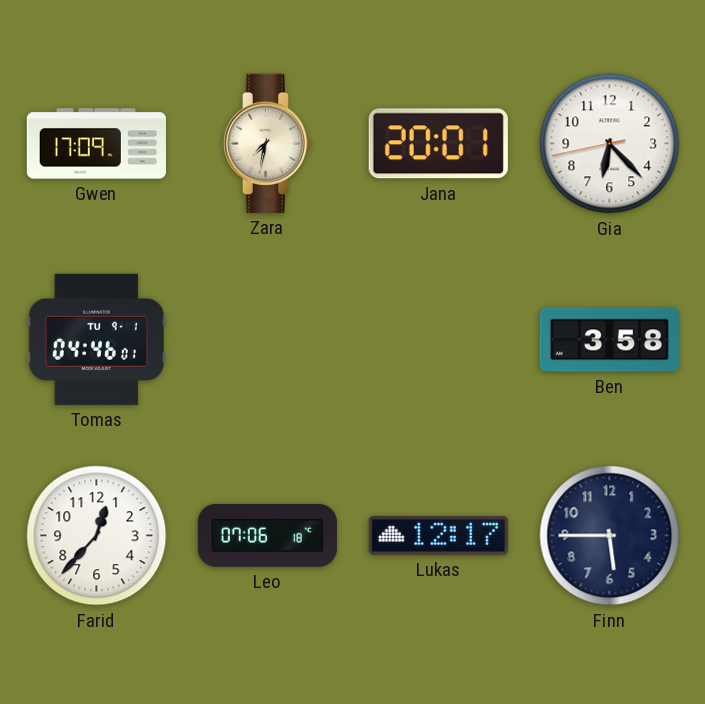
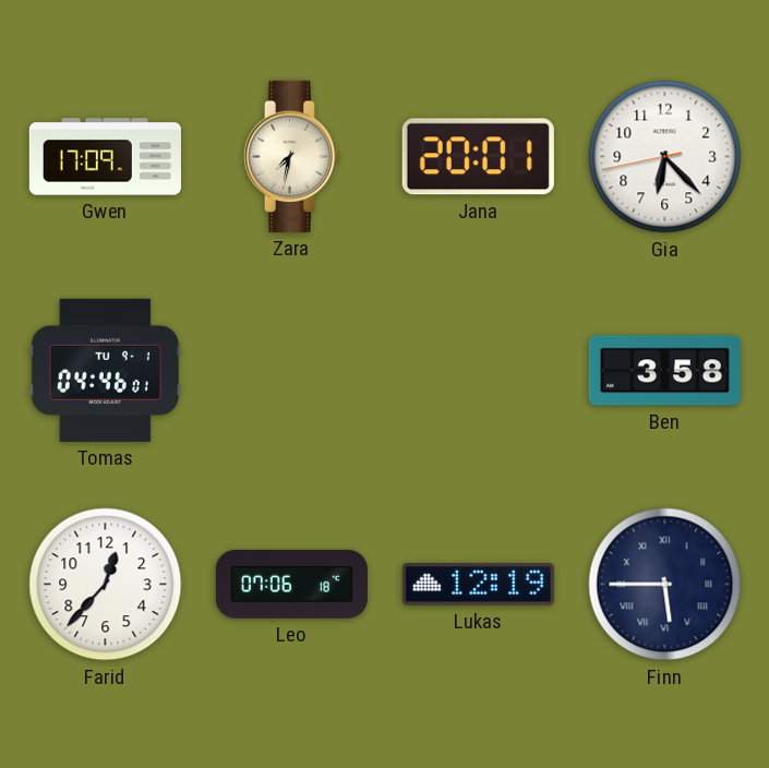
Lukas: 12:17 -> 12:19 (478, 585)
Finn numerals: Arabic -> Roman (665, 585)
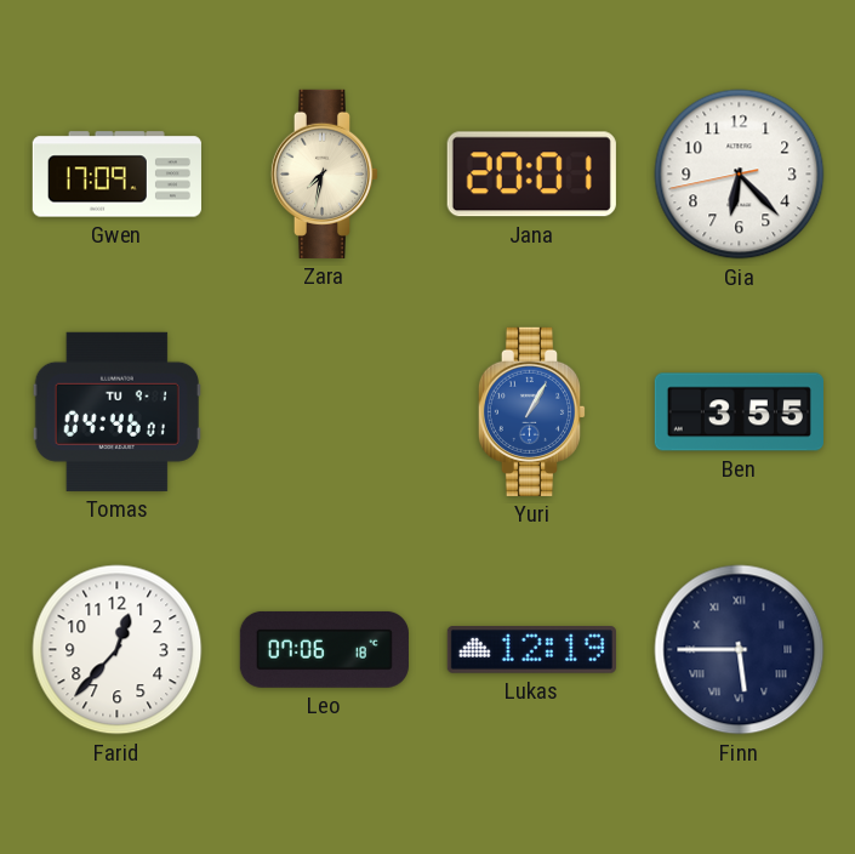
Yuri: none -> 1:05 (532, 411)
Ben: 3:58 -> 3:55 (739, 412)
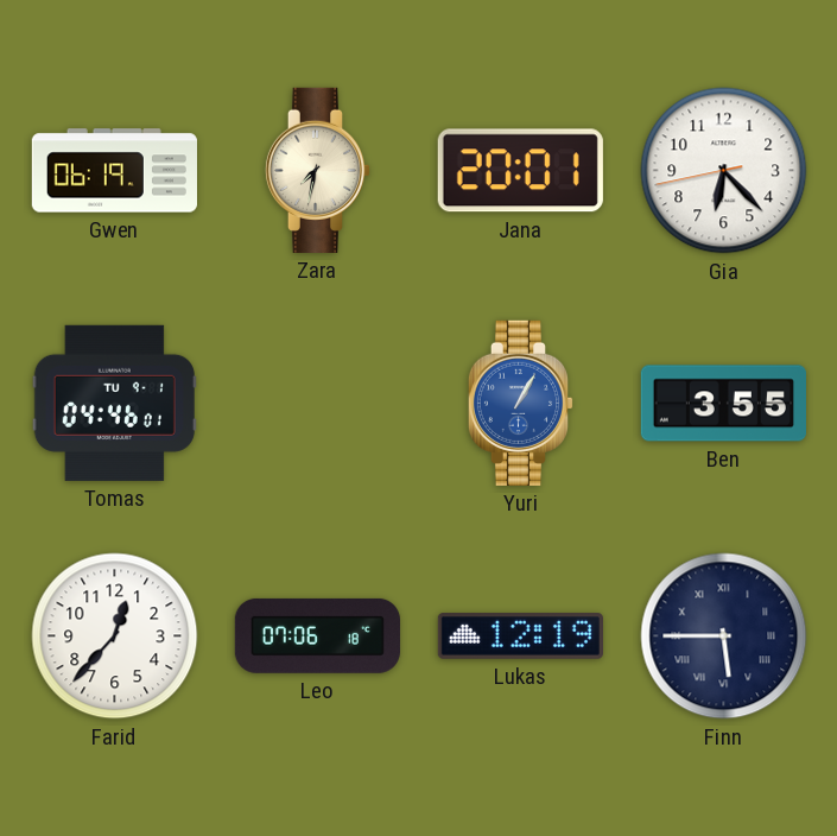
Gwen: 17:09 -> 06:19 (114, 171)
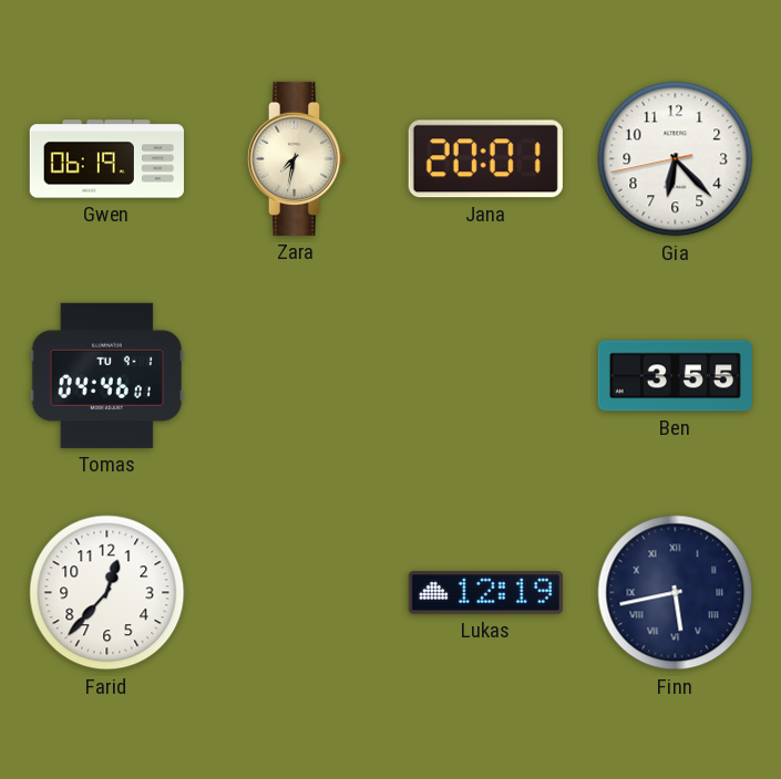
Yuri: 1:05 -> none (521, 403)
Leo: 07:06 -> none (317, 635)
Finn: 5:45 -> 5:43 (676, 593)
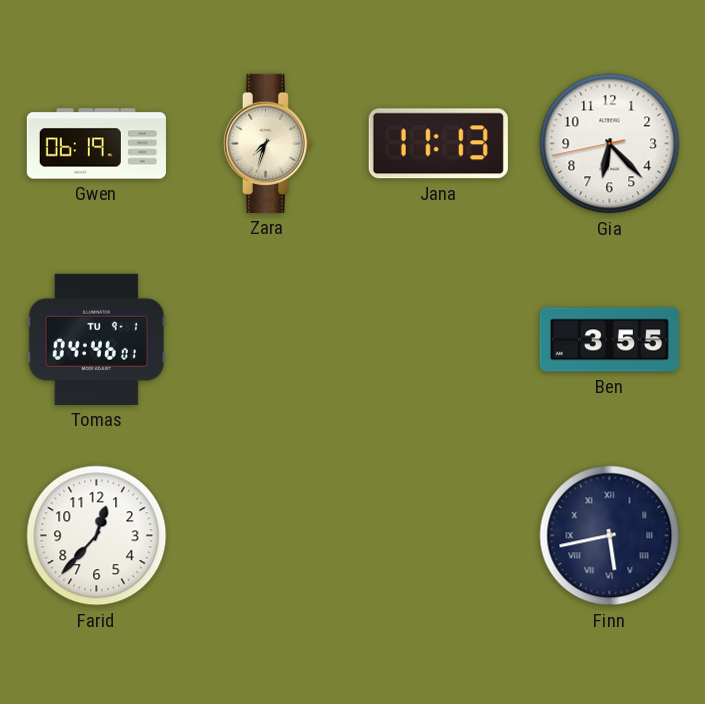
Zara: 7:32 -> 7:33 (268, 143)
Jana: 20:01 -> 11:13 (438, 144)
Lukas: 12:19 -> none (485, 593)
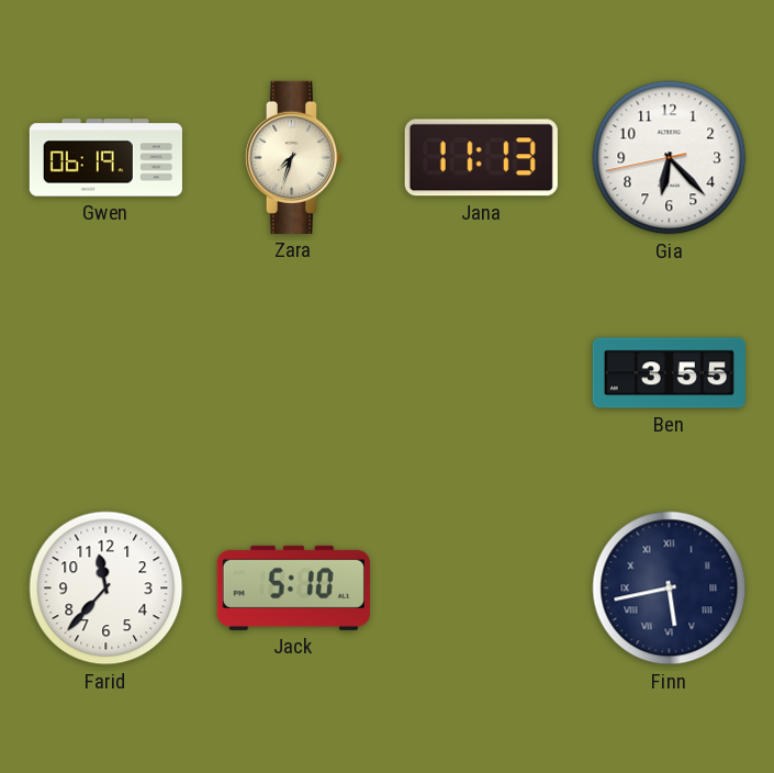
Tomas: 04:46 -> none (96, 339)
Farid: 12:37 -> 11:37 (106, 589)
Jack: none -> 5:10 (293, 587)
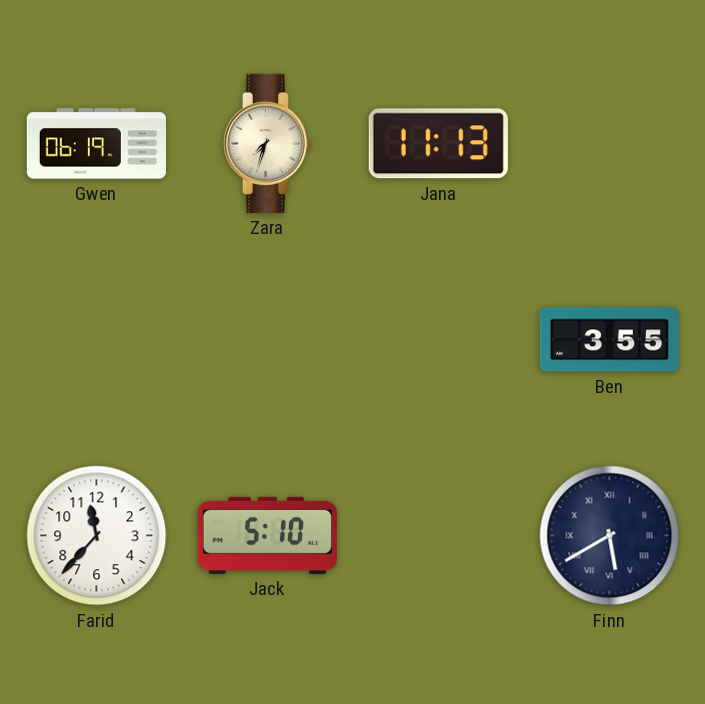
Gia: 6:22 -> none (670, 158)
Finn: 5:43 -> 5:40 (610, 536)
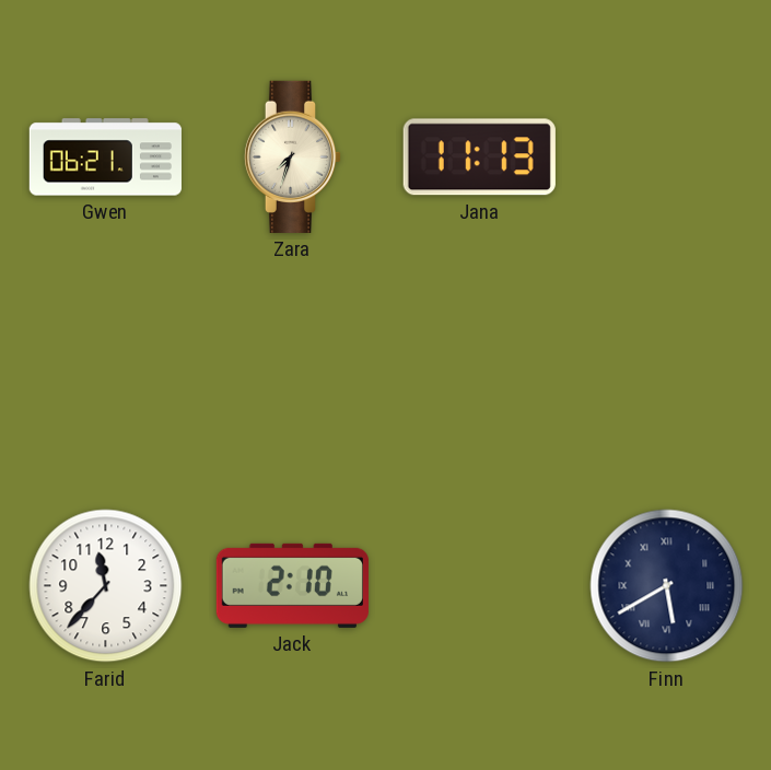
Gwen: 06:19 -> 06:21 (105, 157)
Ben: 3:55 -> none (609, 340)
Jack: 5:10 -> 2:10 (292, 585)
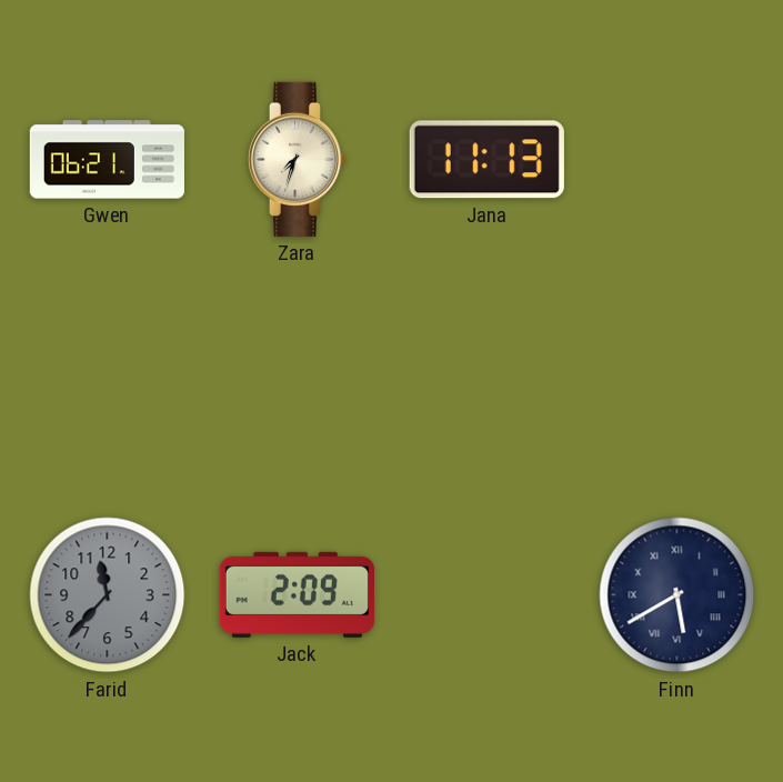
Farid dial: white -> grey (108, 595)
Jack: 2:10 -> 2:09 (297, 594)
